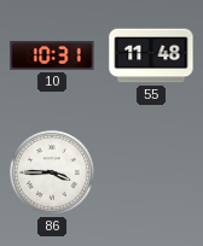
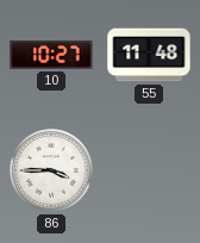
10: 10:31 -> 10:27 (51, 56)
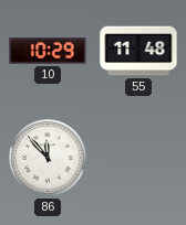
10: 10:27 -> 10:29 (48, 52)
86: 3:45 -> 11:53 (48, 158)
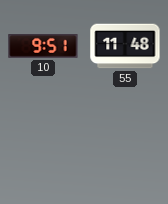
10: 10:29 -> 9:51 (43, 47)
86: 11:53 -> none (48, 158)
